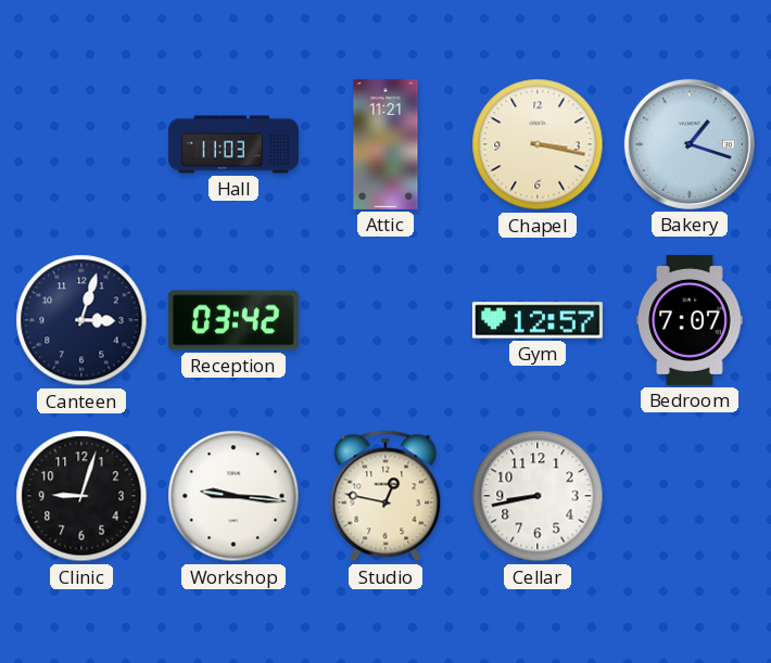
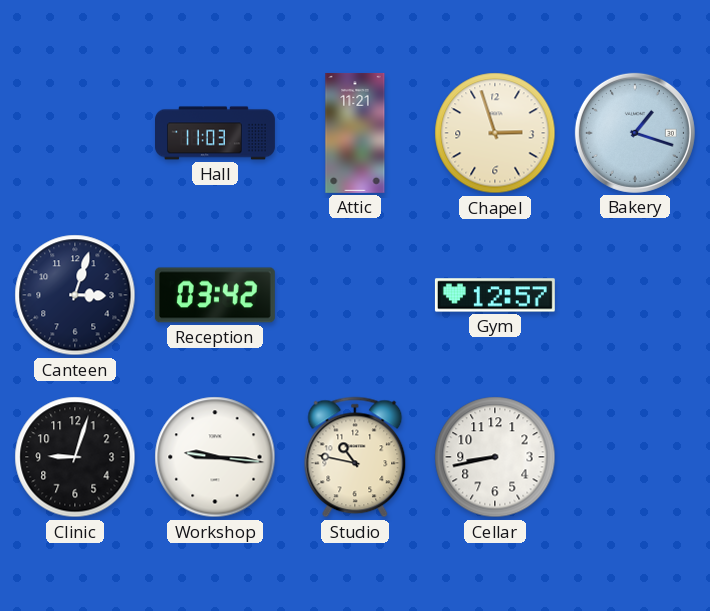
Chapel: 3:17 -> 2:57 (495, 133)
Bedroom: 7:07 -> none (690, 320)
Studio: 12:47 -> 10:47 (355, 457)
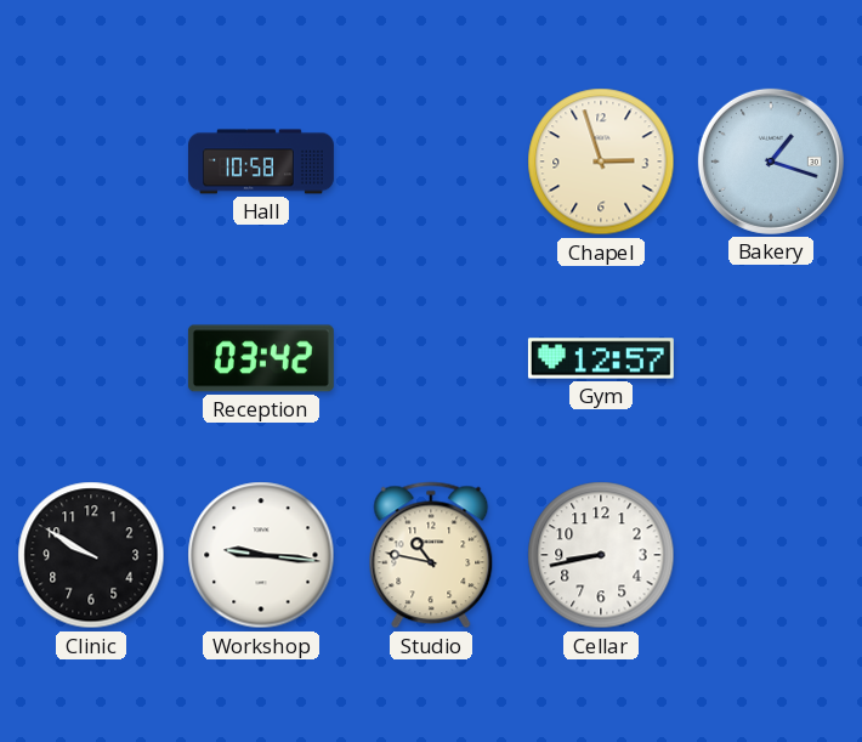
Hall: 11:03 -> 10:58 (262, 162)
Attic: 11:21 -> none (355, 133)
Canteen: 3:03 -> none (75, 295)
Clinic: 9:03 -> 9:50 (91, 555)
